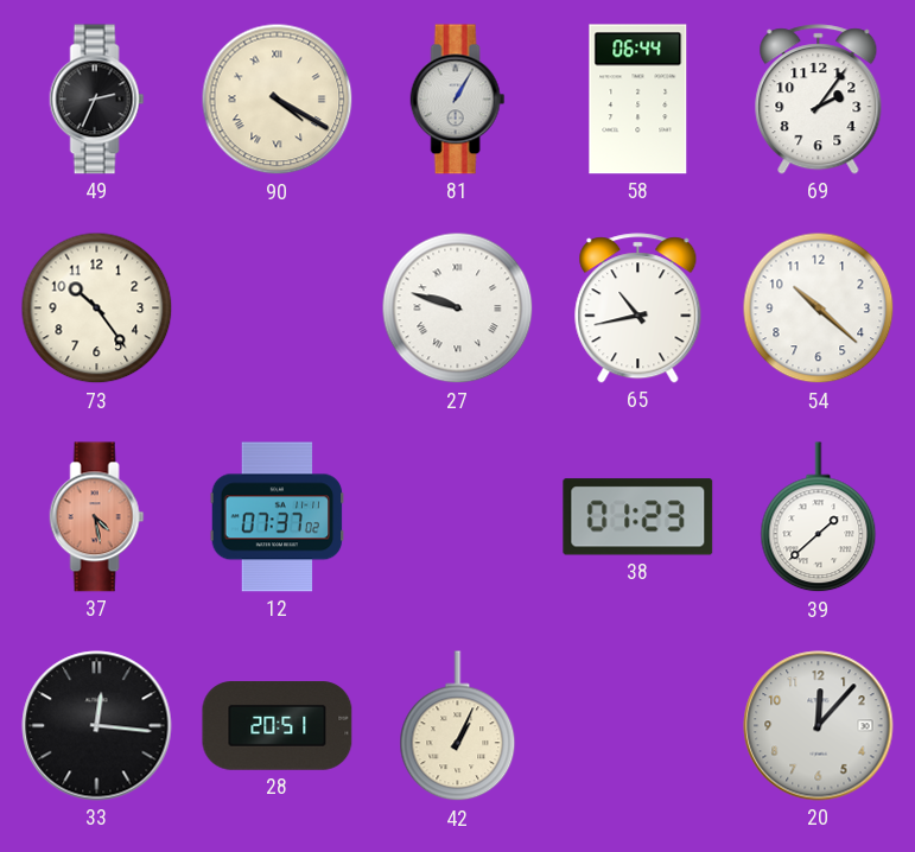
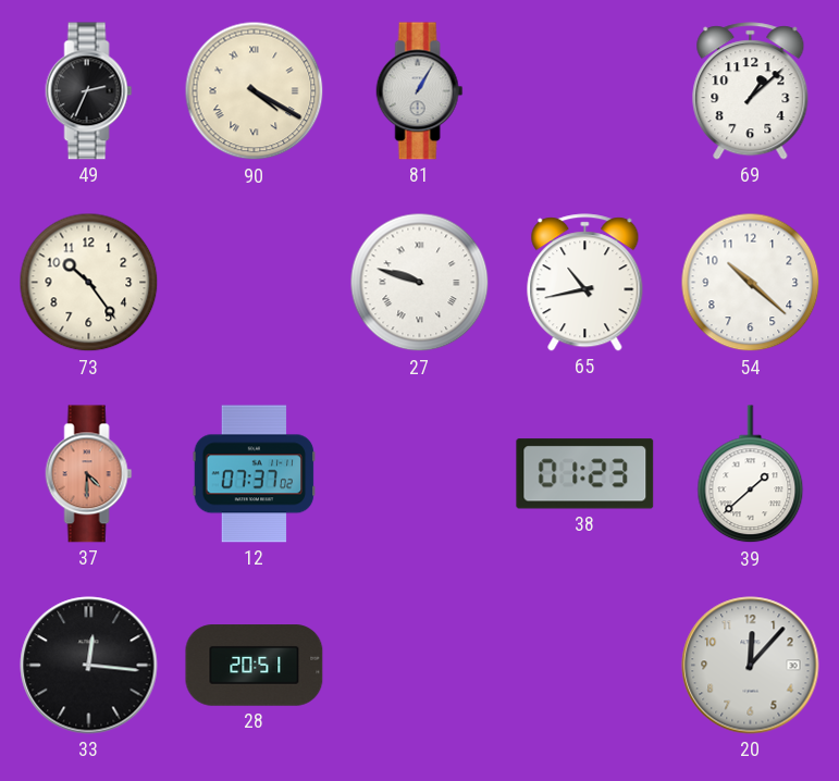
58: 06:44 -> none (638, 100)
69: 2:06 -> 1:08 (751, 91)
37: 4:28 -> 4:30 (89, 474)
42: 1:04 -> none (458, 726)
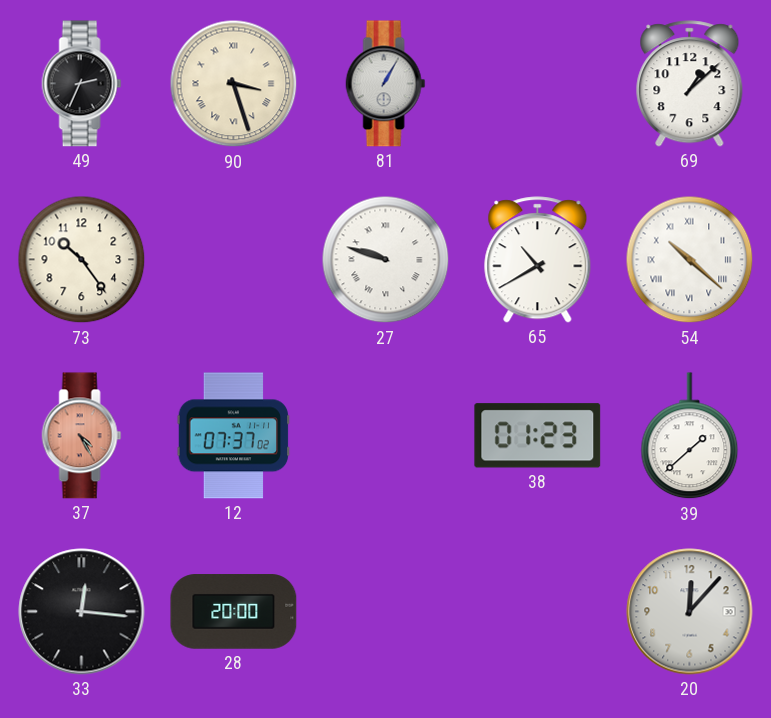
90: 4:20 -> 3:27 (234, 84)
65: 10:43 -> 10:40 (538, 260)
54 numerals: Arabic -> Roman (690, 260)
37: 4:30 -> 4:25 (82, 436)
28: 20:51 -> 20:00 (234, 612)
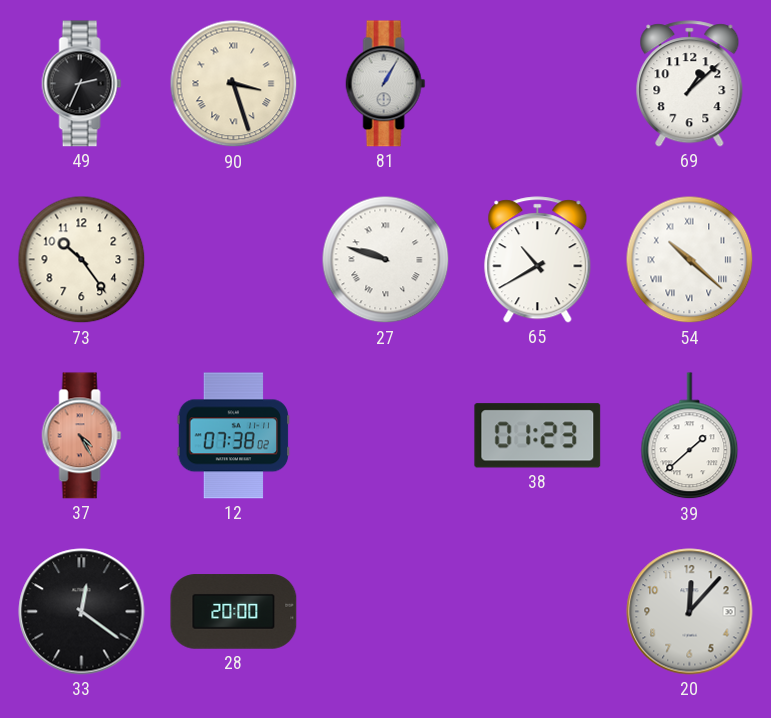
12: 07:37 -> 07:38 (234, 436)
33: 12:16 -> 12:21 (82, 612)
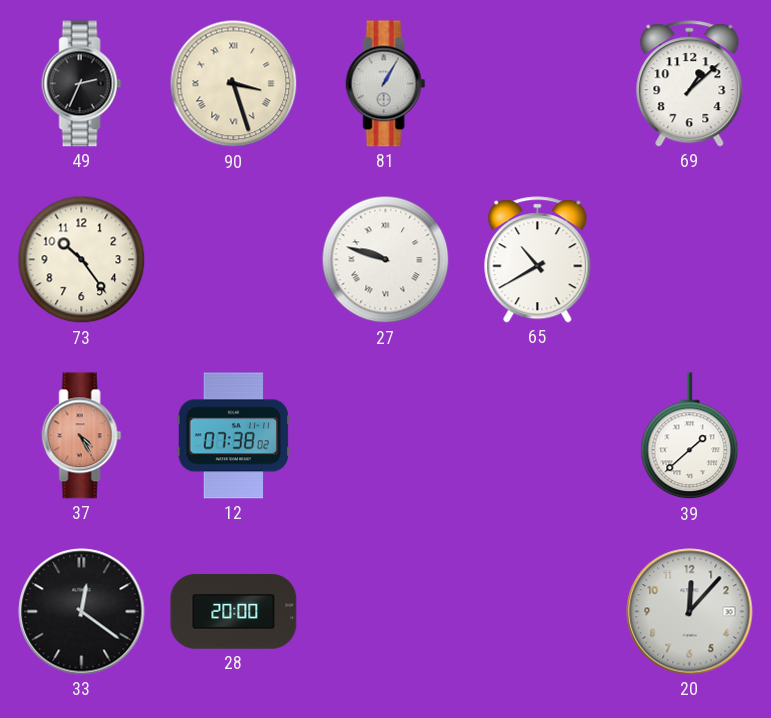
54: 10:22 -> none (690, 260)
38: 01:23 -> none (538, 436)
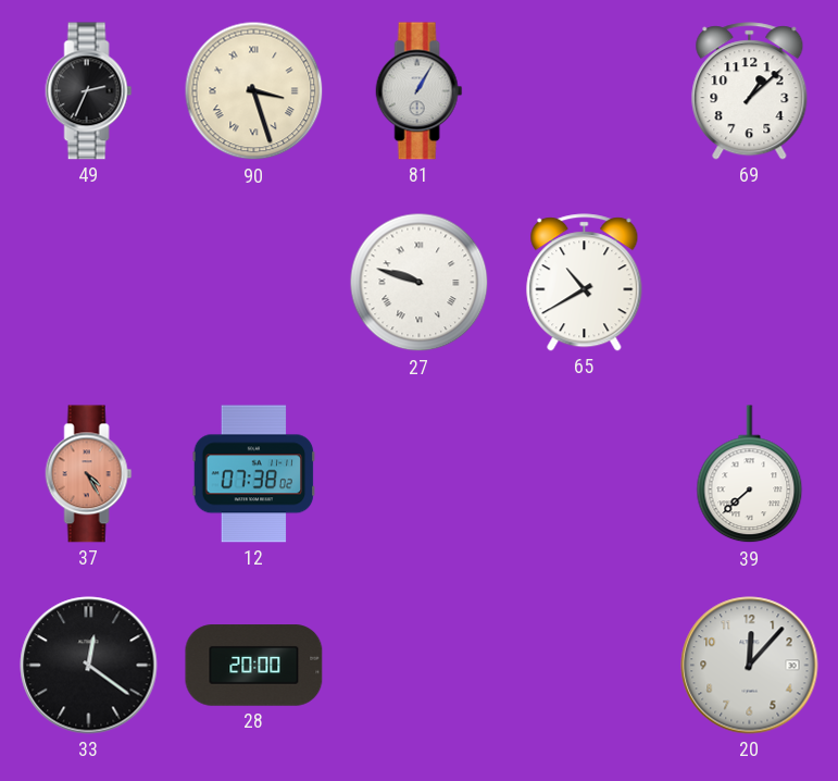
73: 10:24 -> none (82, 260)
39: 1:38 -> 7:38 (750, 474)
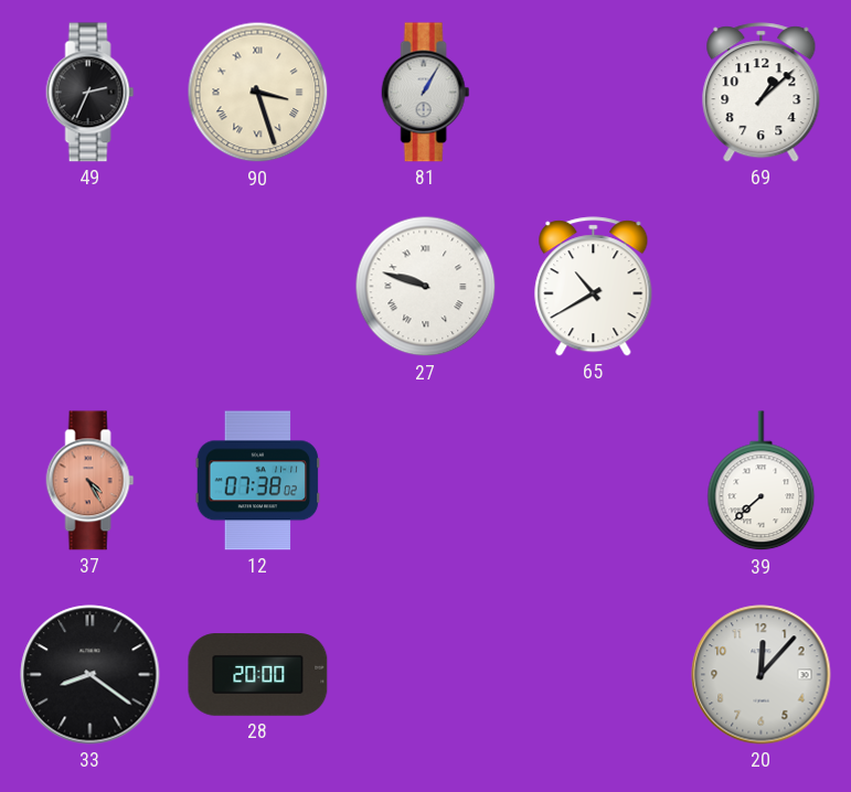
33: 12:21 -> 8:21 (91, 675)
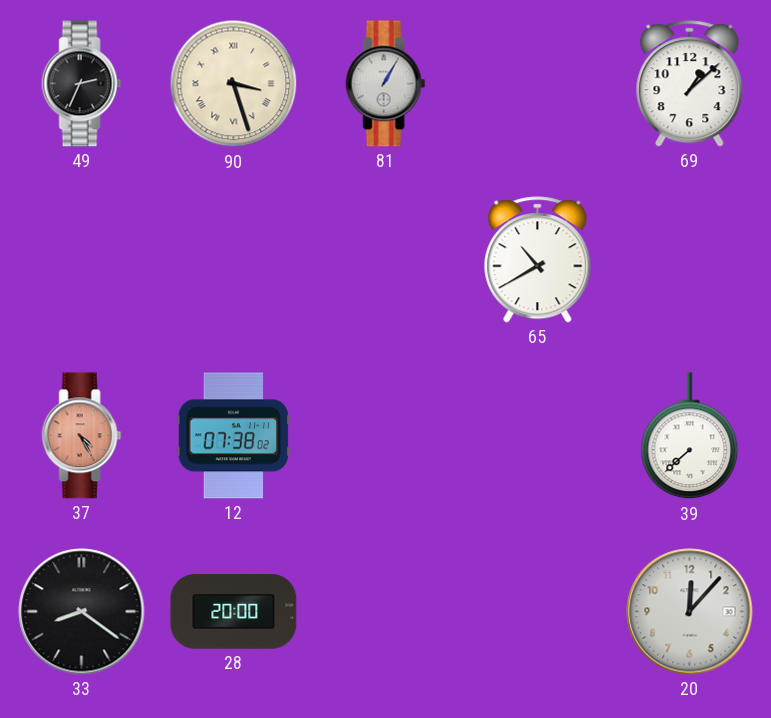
27: 9:48 -> none (426, 287)
